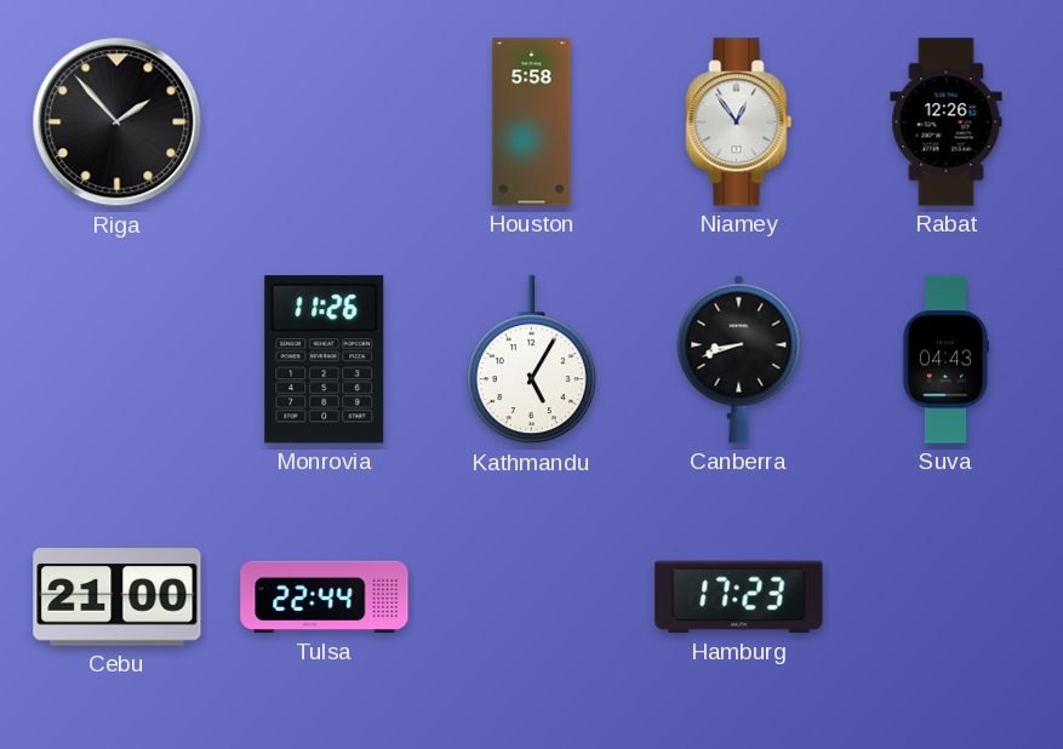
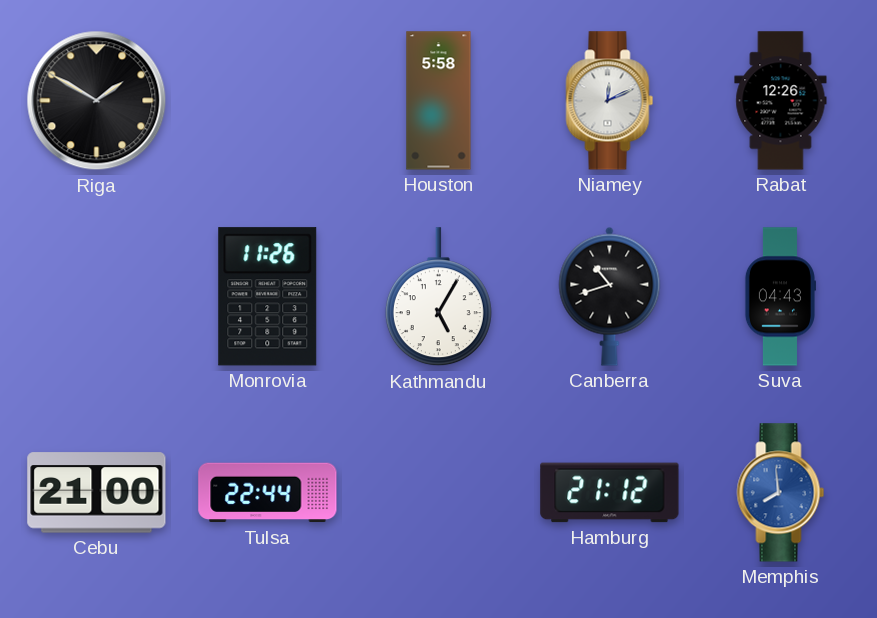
Riga: 1:53 -> 1:50 (97, 101)
Niamey: 12:54 -> 12:11 (610, 101)
Canberra: 8:42 -> 10:42 (610, 296)
Hamburg: 17:23 -> 21:12 (610, 493)
Memphis: none -> 7:59 (781, 493)
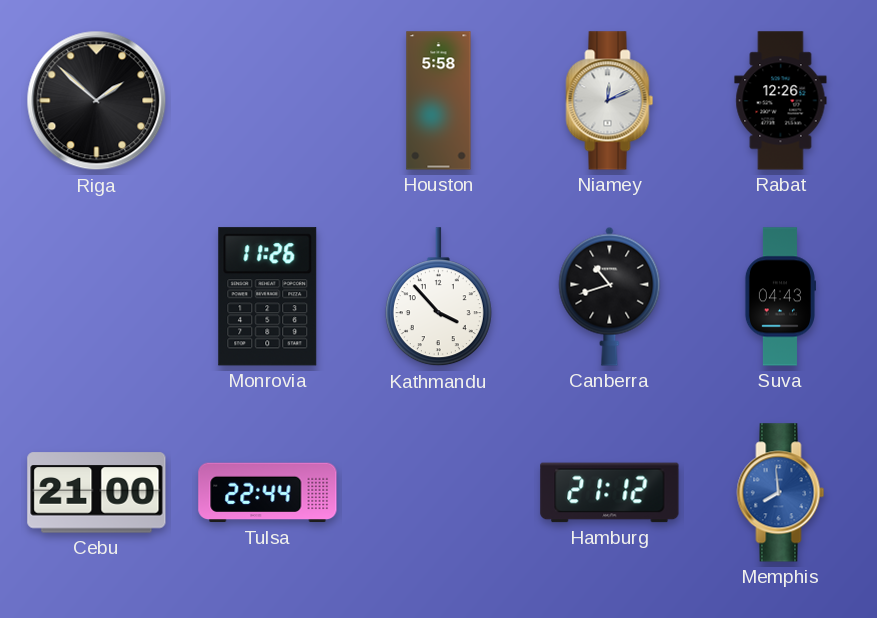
Riga: 1:50 -> 1:52 (97, 101)
Kathmandu: 5:05 -> 3:53 (438, 297)
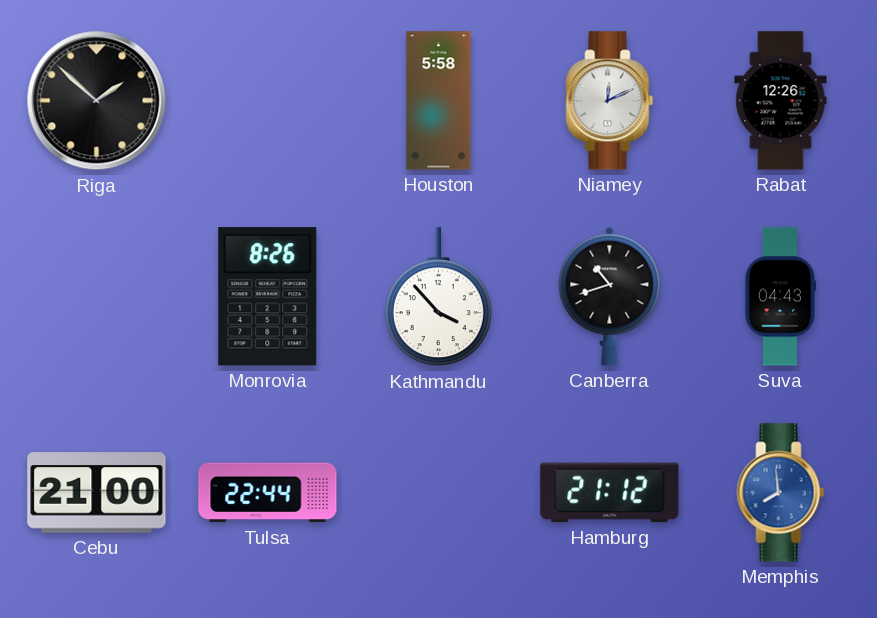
Monrovia: 11:26 -> 8:26 (268, 297)
